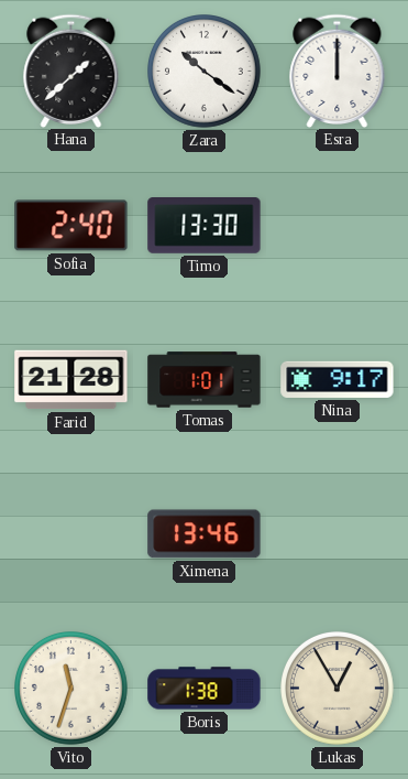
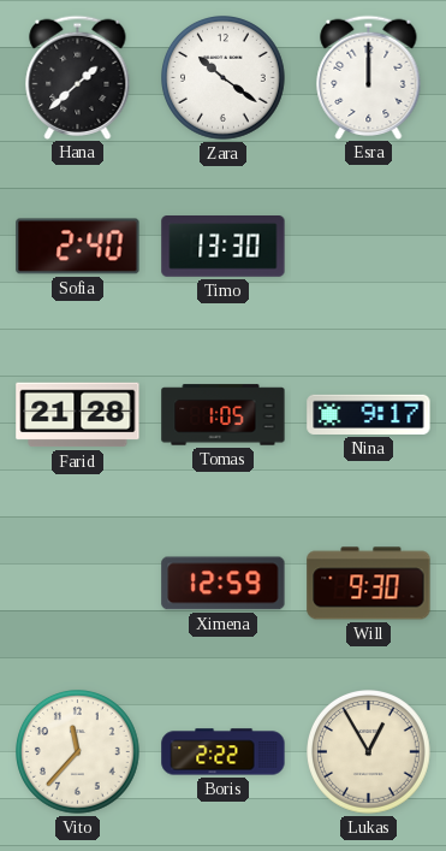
Tomas: 1:01 -> 1:05 (224, 415)
Ximena: 13:46 -> 12:59 (224, 584)
Will: none -> 9:30 (369, 584)
Vito: 11:33 -> 11:37 (78, 752)
Boris: 1:38 -> 2:22 (224, 752)
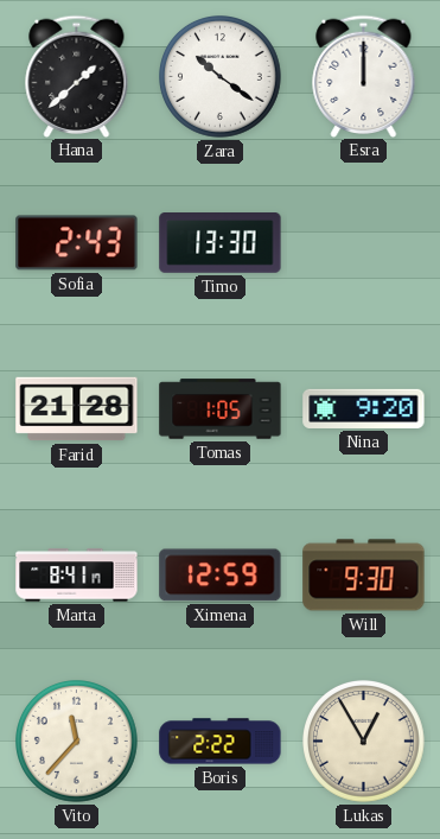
Sofia: 2:40 -> 2:43 (77, 243)
Nina: 9:17 -> 9:20 (364, 408)
Marta: none -> 8:41 (77, 576)
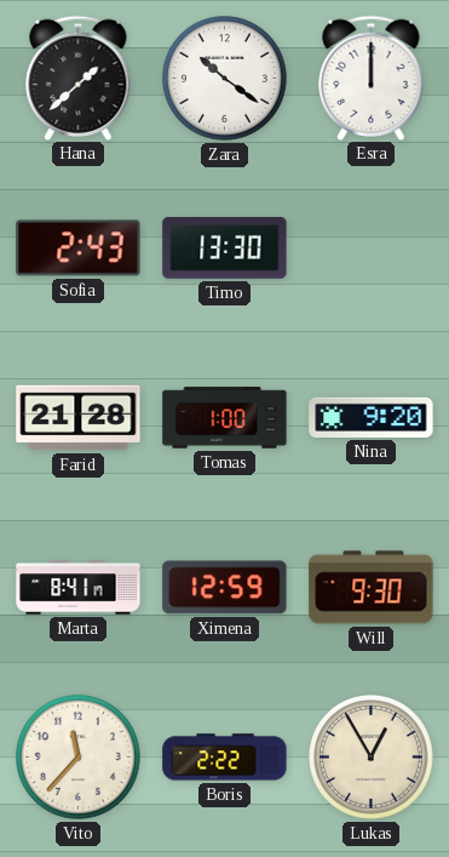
Tomas: 1:05 -> 1:00 (225, 418)
